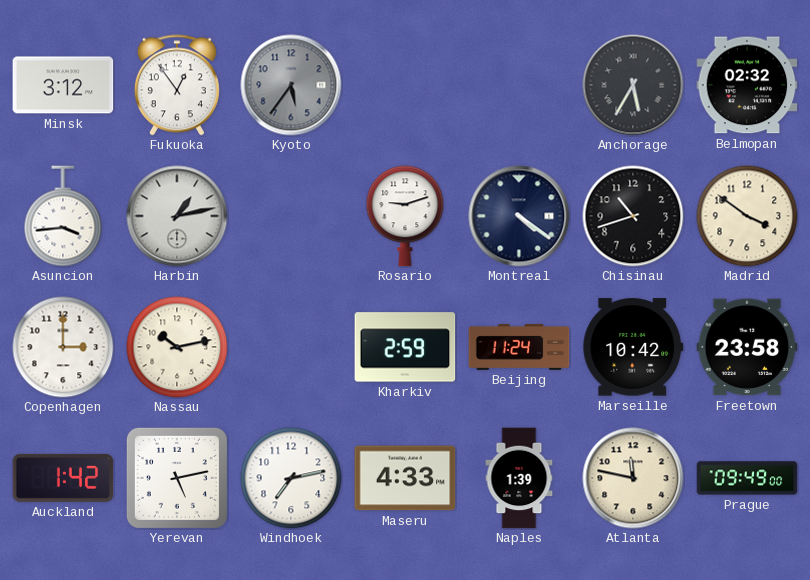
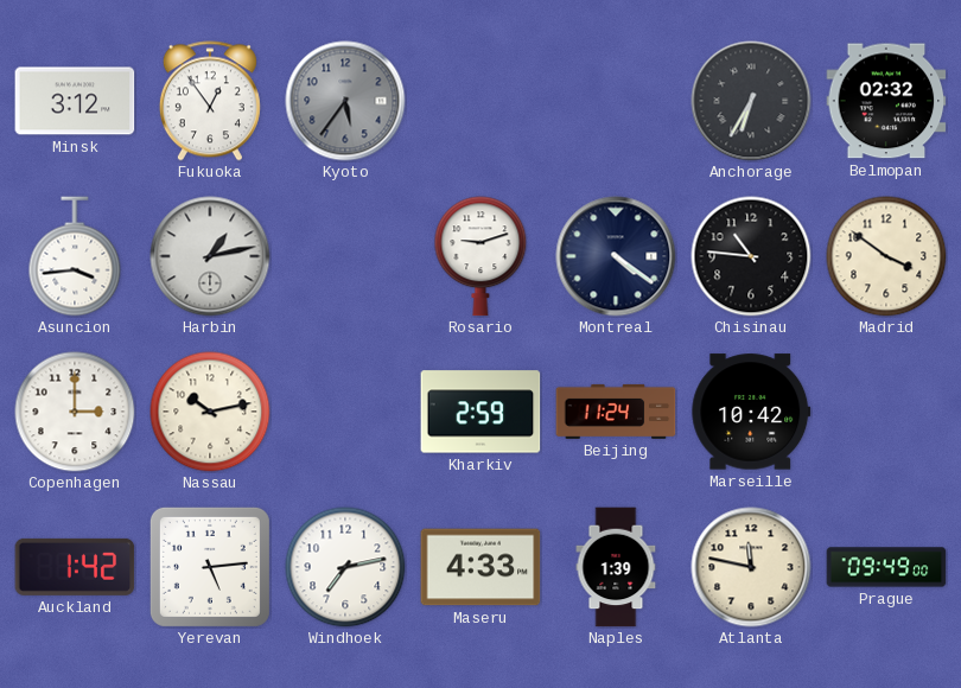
Anchorage: 5:35 -> 6:35 (751, 101)
Chisinau: 10:42 -> 10:46 (751, 256)
Freetown: 23:58 -> none (747, 347)
Yerevan: 5:13 -> 5:14 (210, 567)
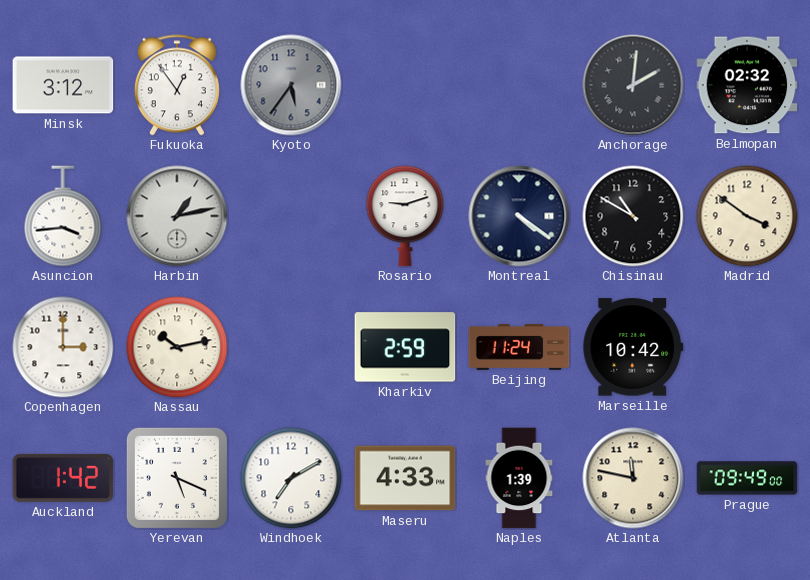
Anchorage: 6:35 -> 2:01 (633, 85)
Chisinau: 10:46 -> 10:50 (633, 216)
Yerevan: 5:14 -> 5:19 (177, 478)
Windhoek: 7:13 -> 7:10 (291, 478)
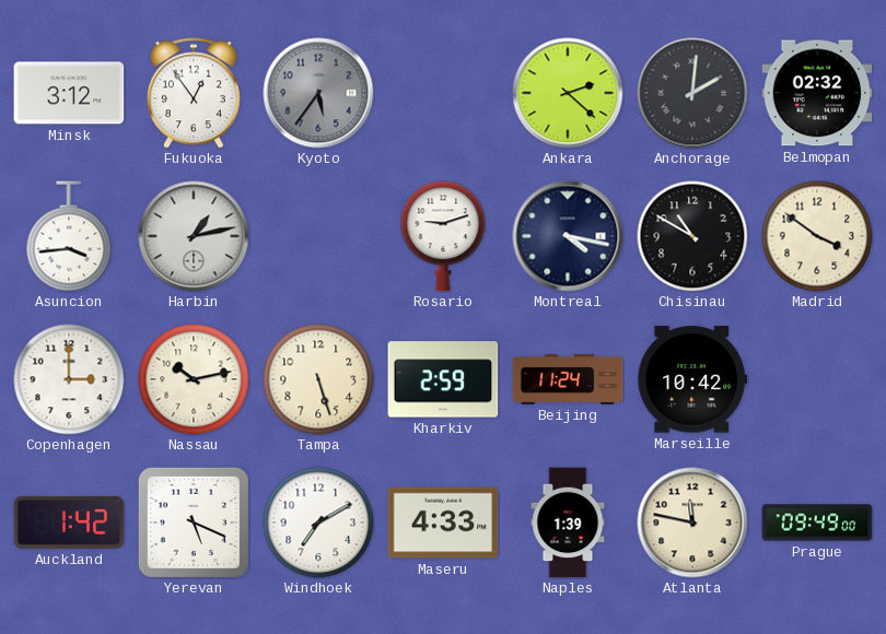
Ankara: none -> 2:22 (568, 93)
Montreal: 4:21 -> 4:17 (568, 236)
Tampa: none -> 5:27 (318, 379)
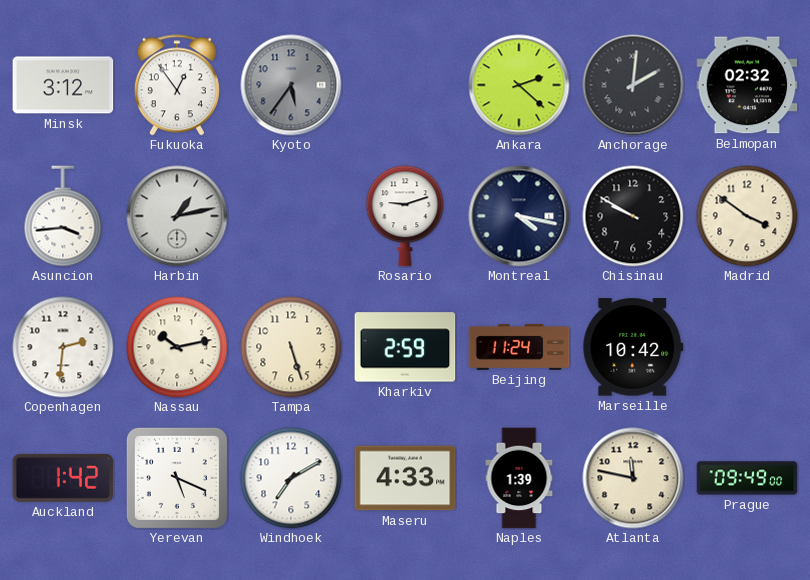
Chisinau: 10:50 -> 9:50 (633, 216)
Copenhagen: 3:00 -> 2:31 (63, 347)
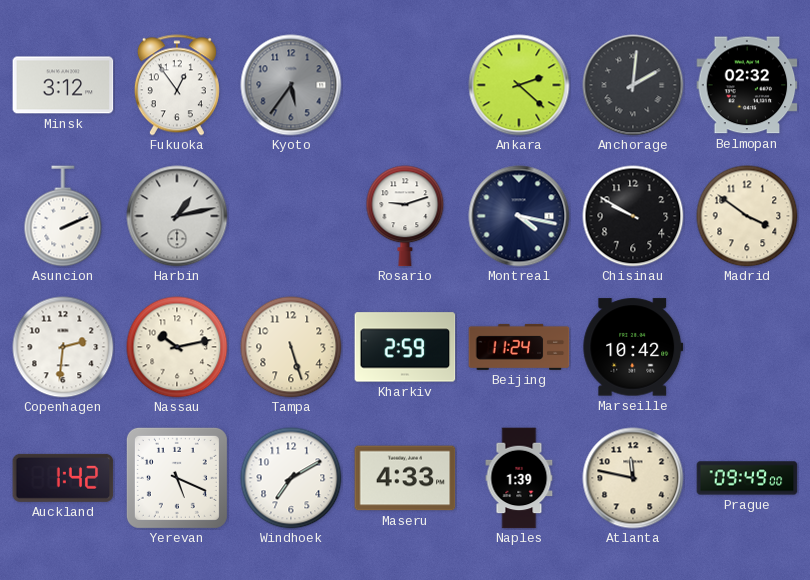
Asuncion: 3:44 -> 2:11 (63, 216)
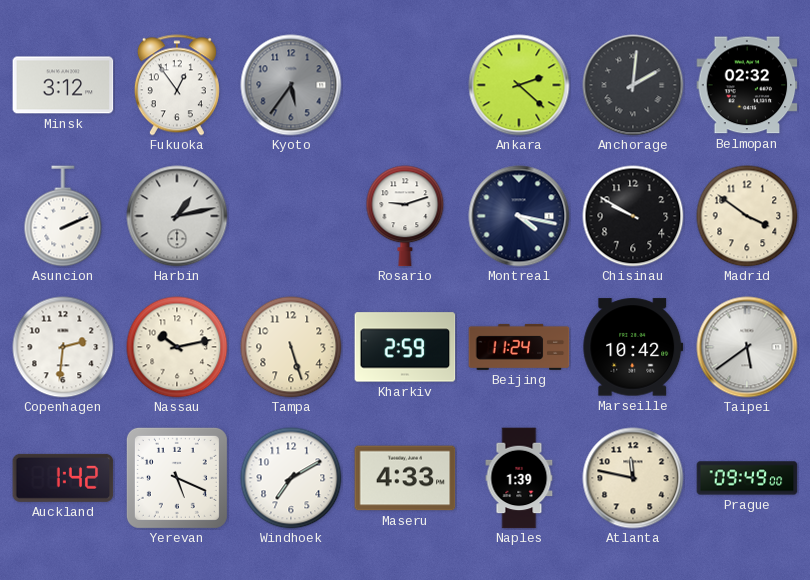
Taipei: none -> 5:39 (747, 347)
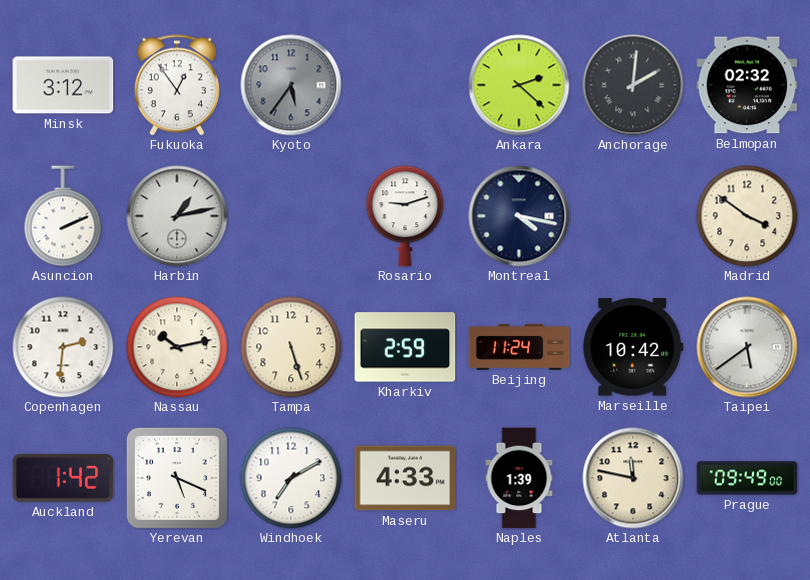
Chisinau: 9:50 -> none (633, 216)
